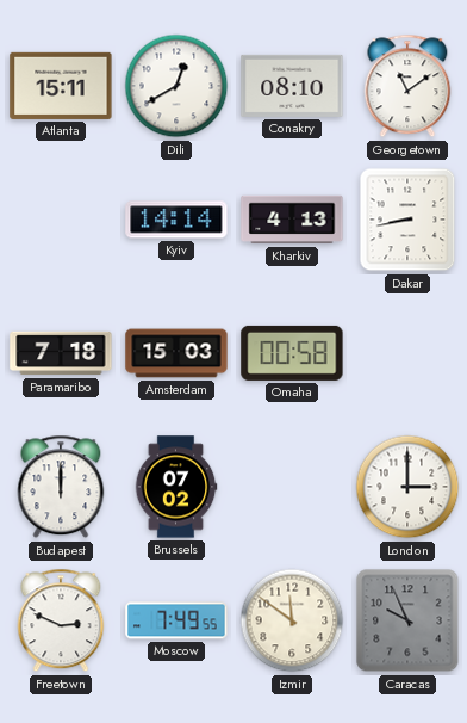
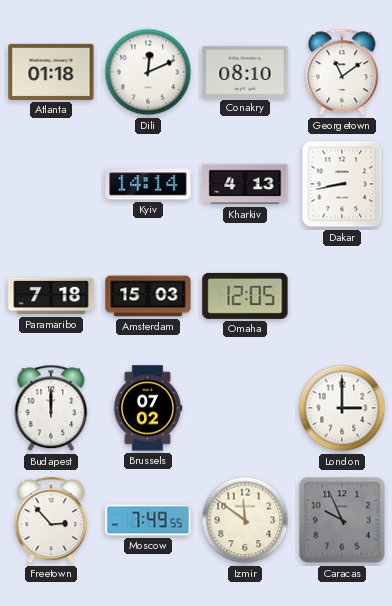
Atlanta: 15:11 -> 01:18 (51, 72)
Dili: 12:40 -> 12:11 (148, 72)
Omaha: 00:58 -> 12:05 (245, 296)
Freetown: 2:49 -> 2:53 (51, 520)
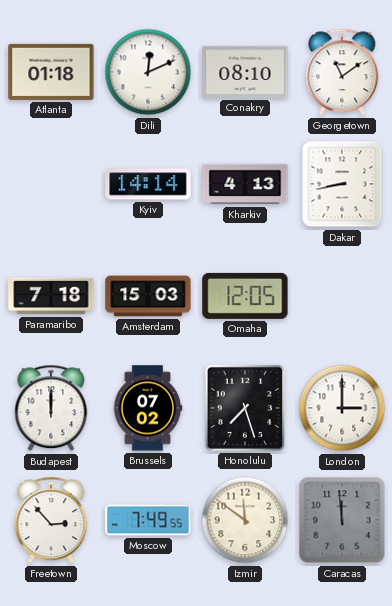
Honolulu: none -> 7:27 (245, 408)
Caracas: 9:56 -> 11:59 (342, 520)
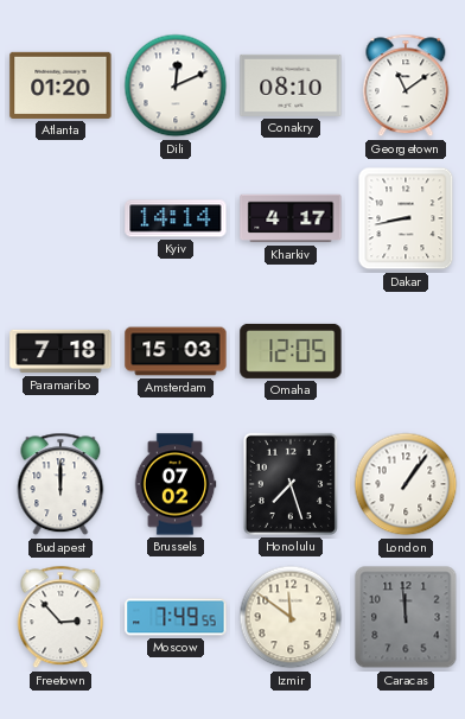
Atlanta: 01:18 -> 01:20 (60, 85)
Kharkiv: 4:13 -> 4:17 (291, 218)
London: 3:00 -> 1:06 (406, 484)
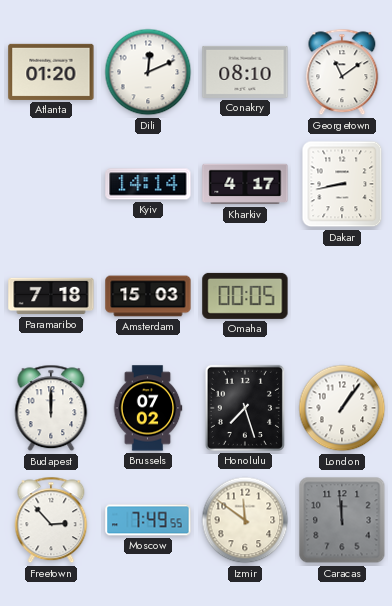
Omaha: 12:05 -> 00:05 (245, 296)
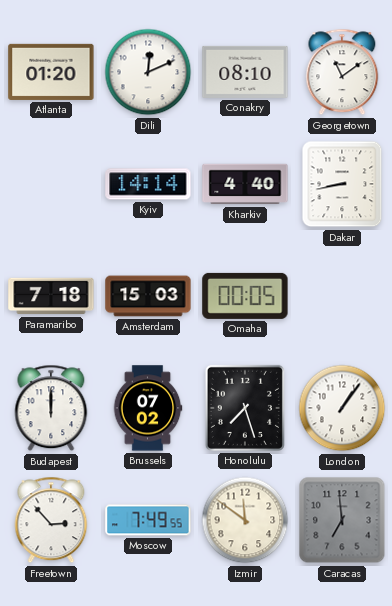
Kharkiv: 4:17 -> 4:40 (245, 184)
Caracas: 11:59 -> 6:59 (342, 520)
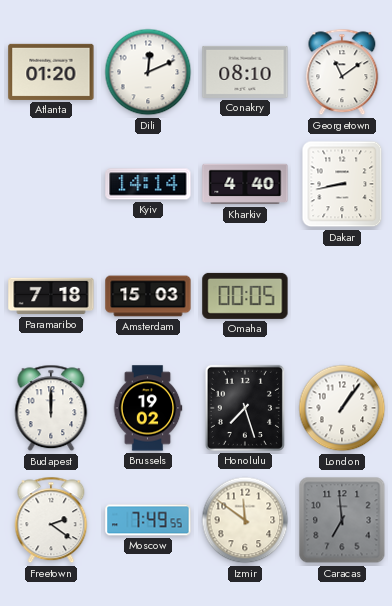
Brussels: 07:02 -> 19:02 (148, 408)
Freetown: 2:53 -> 2:21 (51, 520)
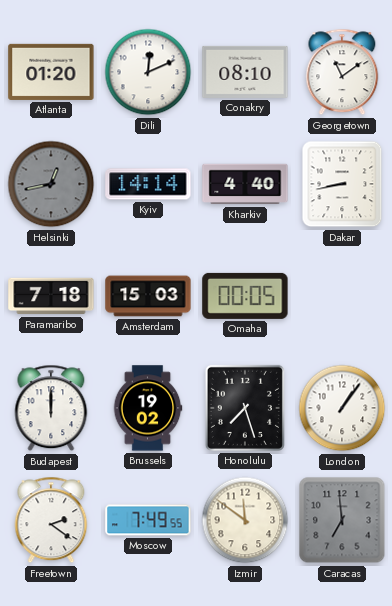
Helsinki: none -> 12:43 (51, 184)
